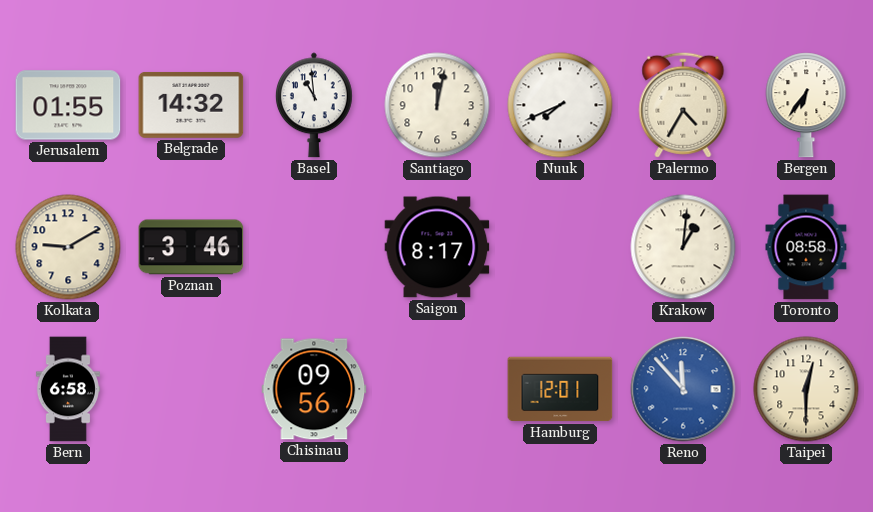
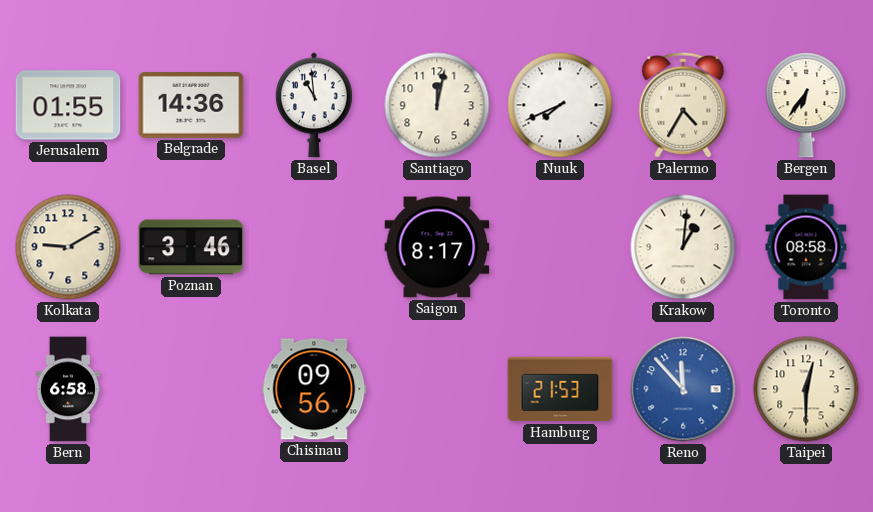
Belgrade: 14:32 -> 14:36 (191, 105)
Hamburg: 12:01 -> 21:53 (560, 389)
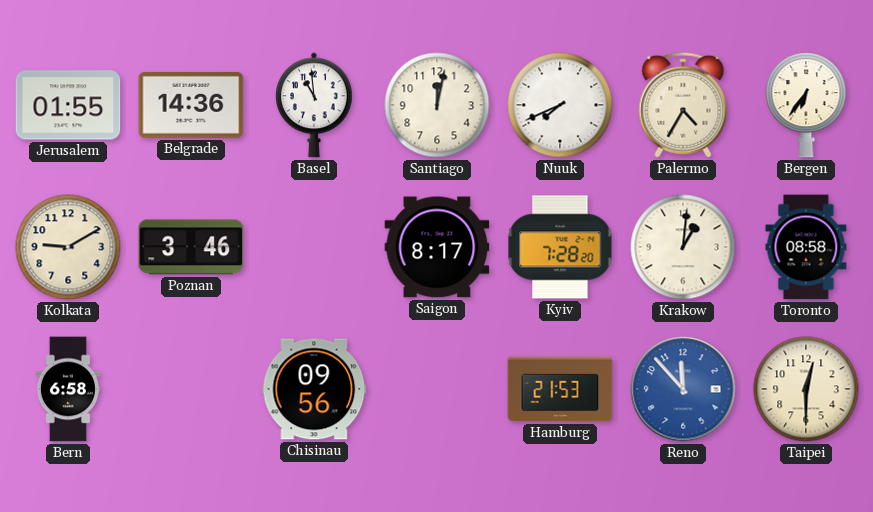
Kyiv: none -> 7:28 (560, 247)
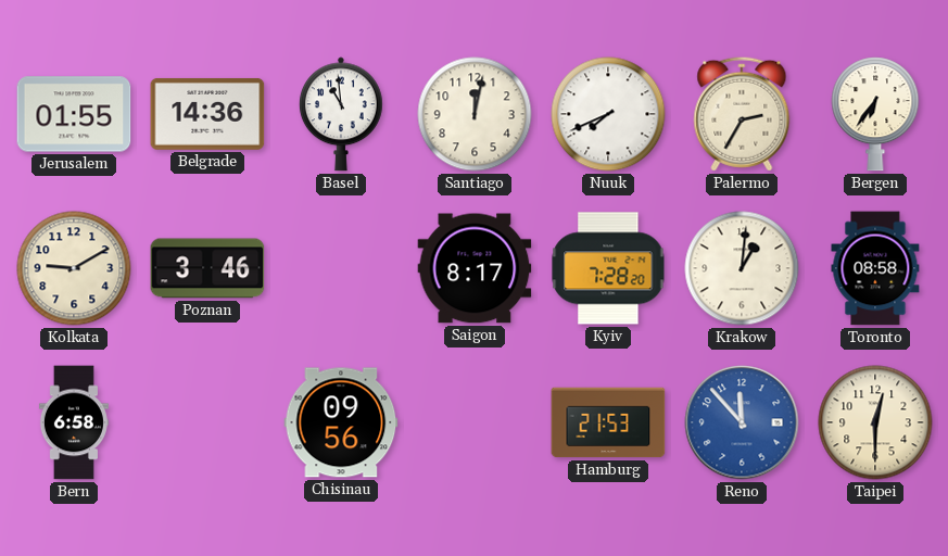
Palermo: 4:35 -> 2:35 (742, 114)
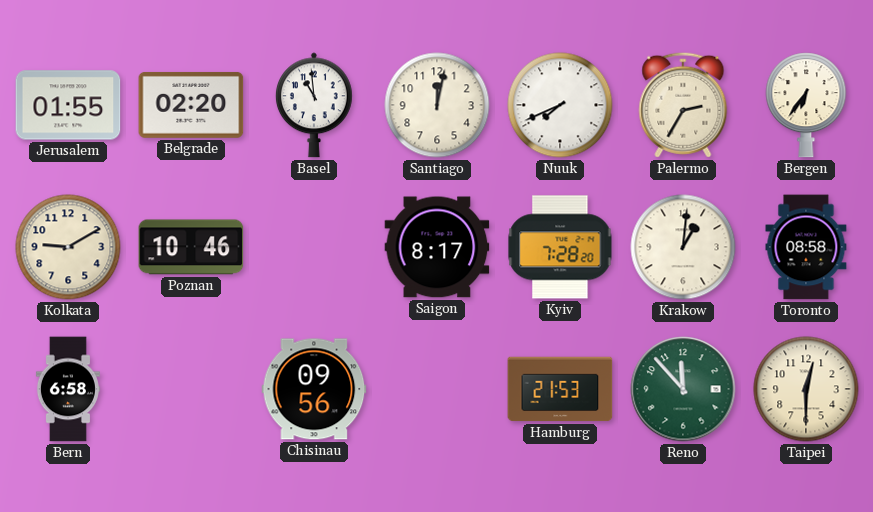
Belgrade: 14:36 -> 02:20 (191, 105)
Poznan: 3:46 -> 10:46 (191, 247)
Reno dial: blue -> green (683, 389)
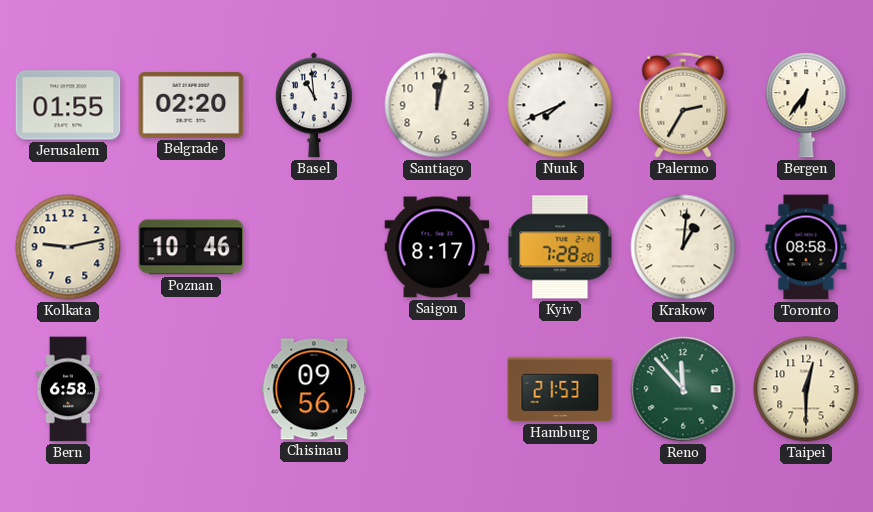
Kolkata: 9:10 -> 9:13 (68, 247)
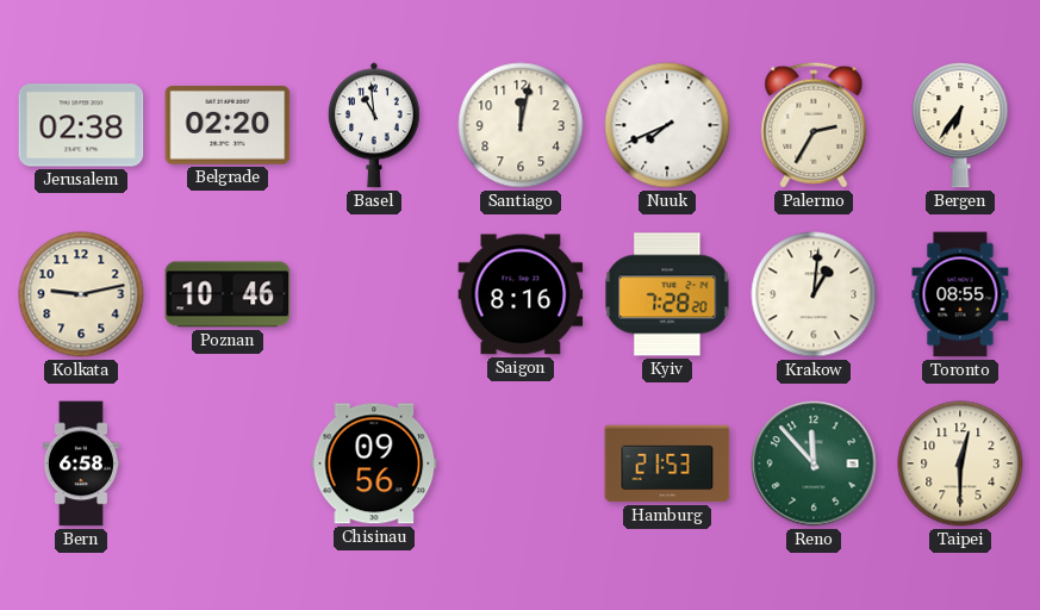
Jerusalem: 01:55 -> 02:38 (81, 125)
Saigon: 8:17 -> 8:16 (521, 294)
Toronto: 08:58 -> 08:55 (960, 294)
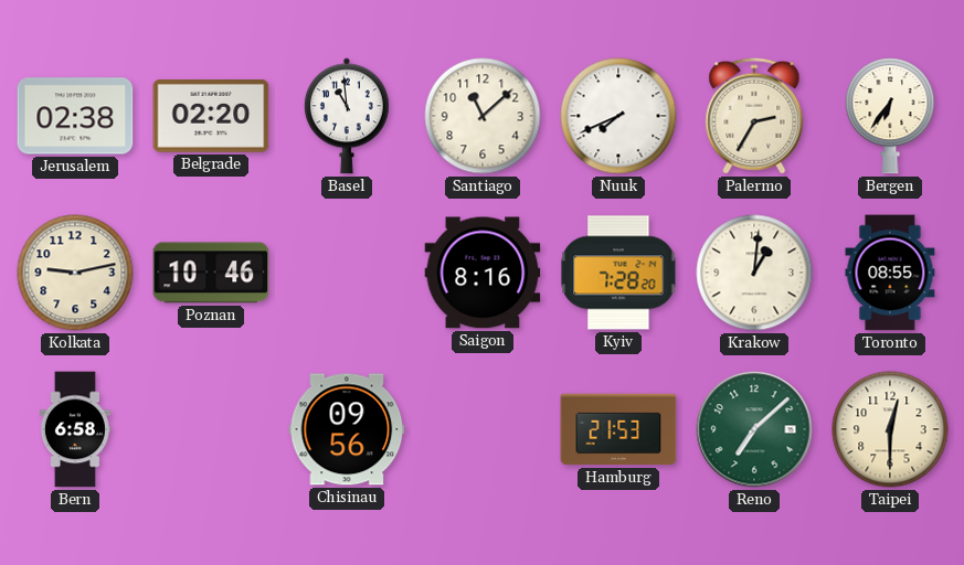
Santiago: 12:02 -> 11:08 (483, 116)
Reno: 11:53 -> 7:08 (754, 429)
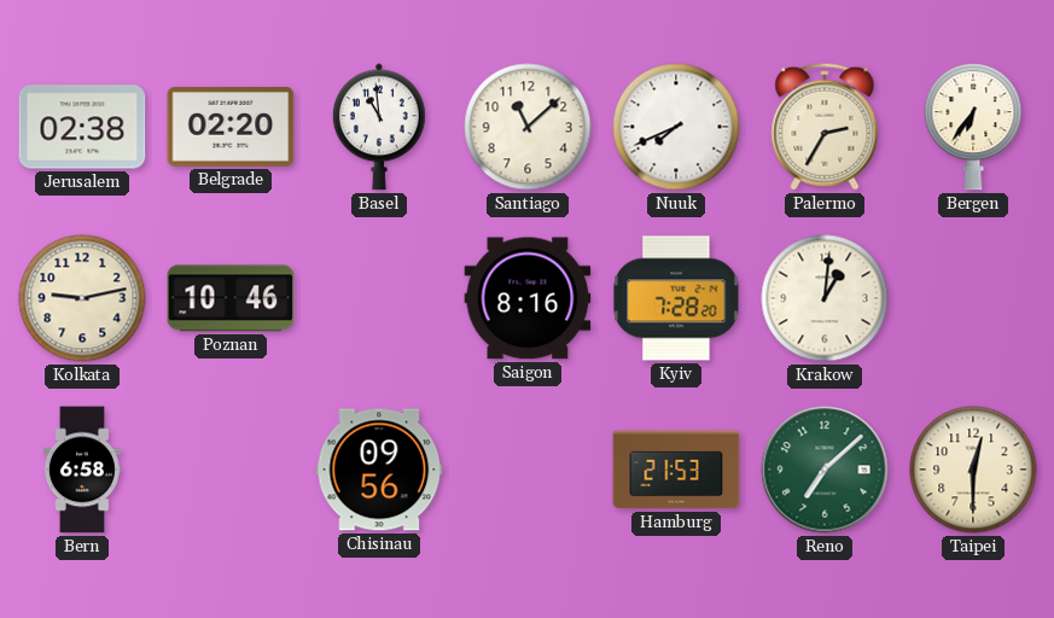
Toronto: 08:55 -> none (890, 273)
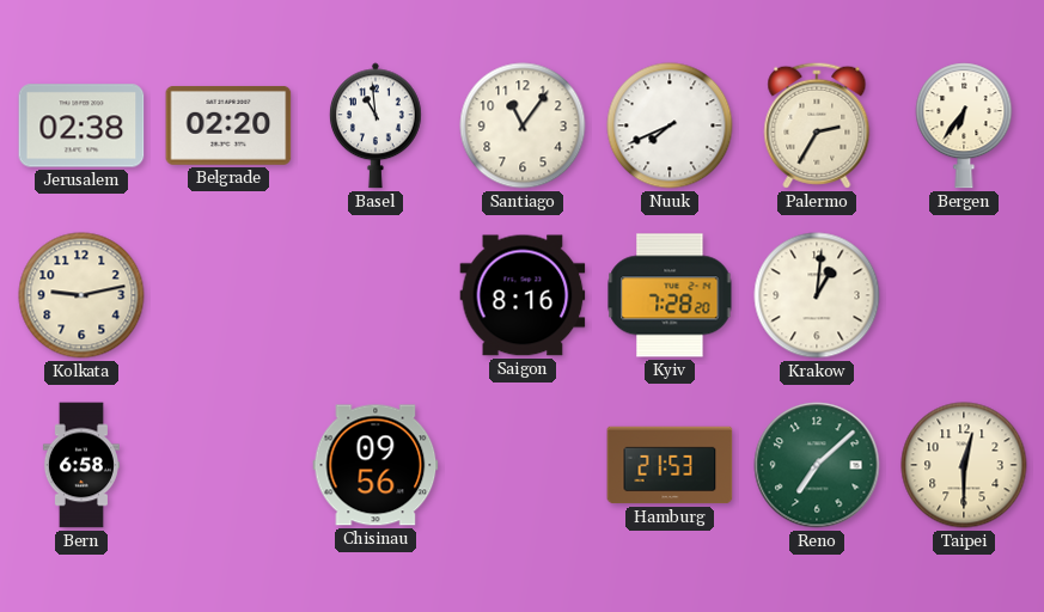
Santiago: 11:08 -> 11:06 (523, 126)
Poznan: 10:46 -> none (231, 298)
